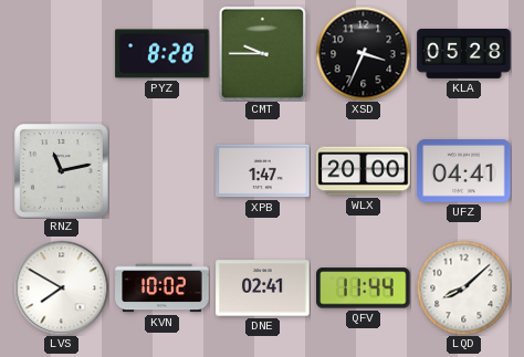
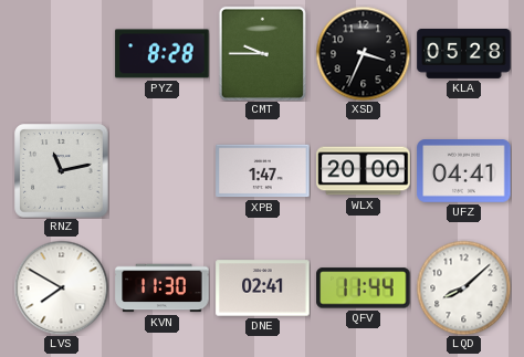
KVN: 10:02 -> 11:30 (163, 288)
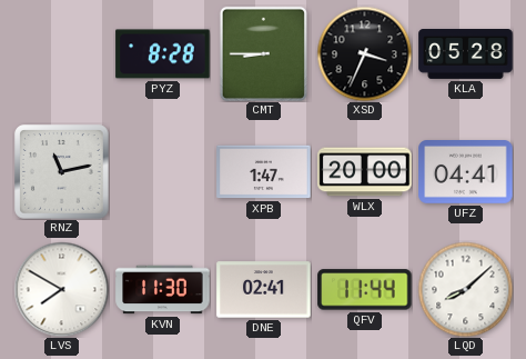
CMT: 9:45 -> 8:45 (263, 53)
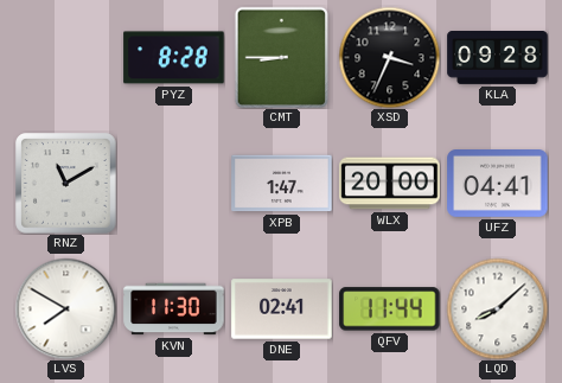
KLA: 05:28 -> 09:28 (498, 58)
RNZ: 11:13 -> 11:10 (66, 184)
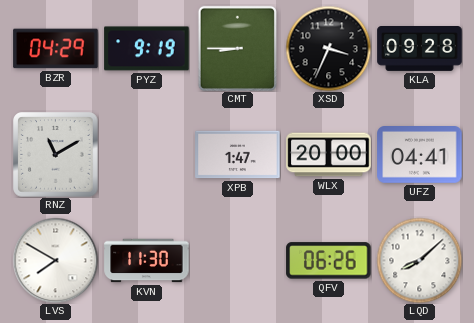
BZR: none -> 04:29 (56, 49)
PYZ: 8:28 -> 9:19 (147, 49)
DNE: 02:41 -> none (282, 309)
QFV: 11:44 -> 06:26 (329, 261)
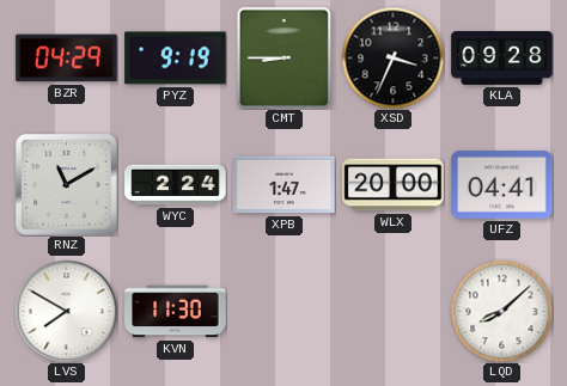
WYC: none -> 2:24 (176, 185)
QFV: 06:26 -> none (329, 261)
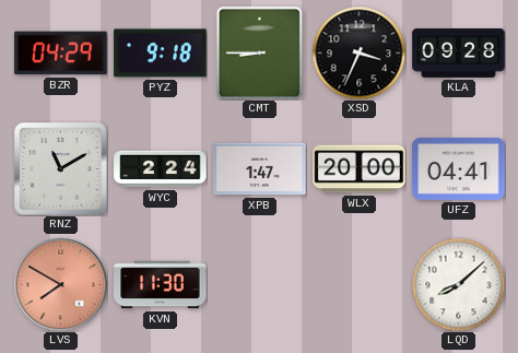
PYZ: 9:19 -> 9:18 (161, 54)
LVS dial: white -> salmon (60, 284)
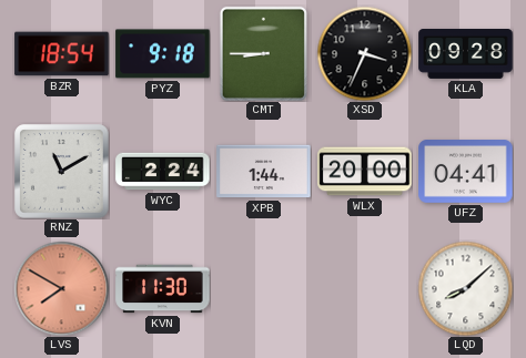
BZR: 04:29 -> 18:54 (62, 54)
XPB: 1:47 -> 1:44 (264, 172)
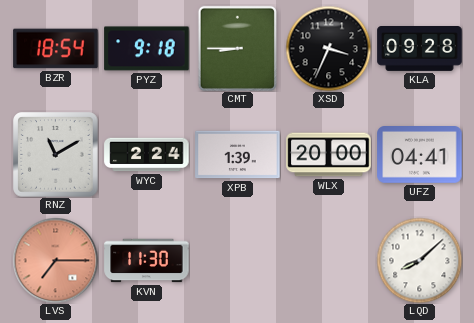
XPB: 1:44 -> 1:39 (238, 155)
LVS: 7:50 -> 7:15 (55, 260)
